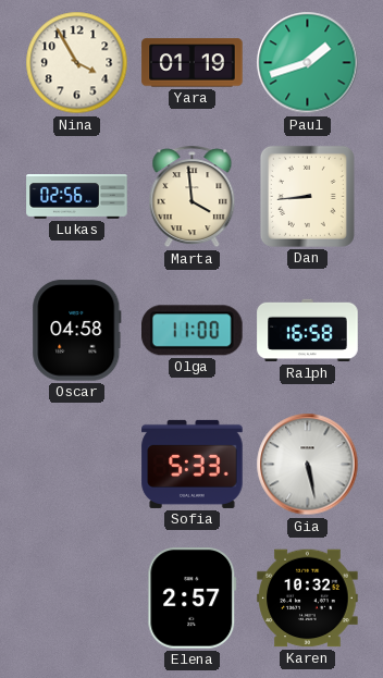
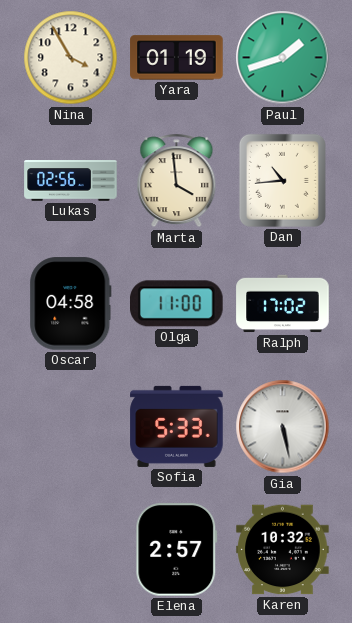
Dan: 8:44 -> 10:44 (282, 180)
Ralph: 16:58 -> 17:02 (283, 304)
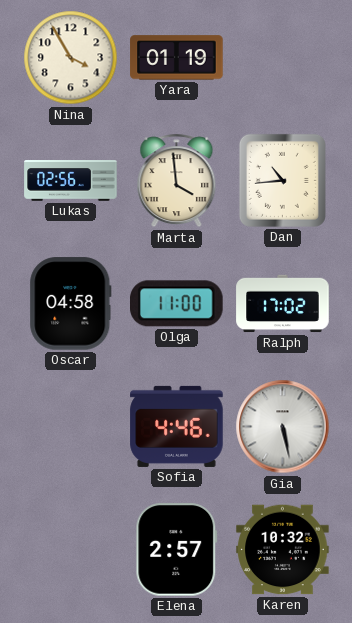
Paul: 1:42 -> none (283, 58)
Sofia: 5:33 -> 4:46 (177, 426)
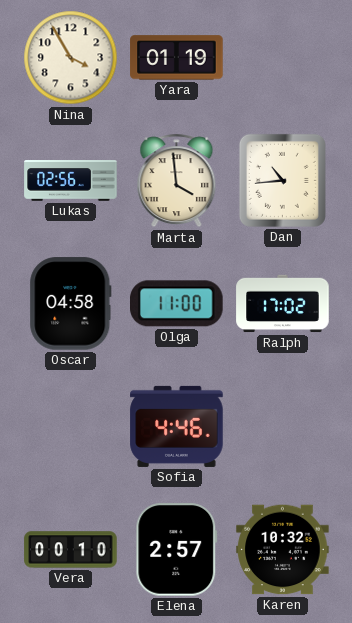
Gia: 5:28 -> none (283, 427)
Vera: none -> 00:10 (71, 550)
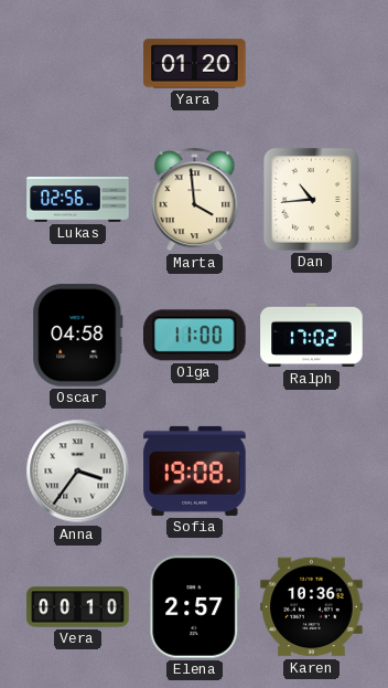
Nina: 3:55 -> none (71, 58)
Yara: 01:19 -> 01:20 (195, 64)
Anna: none -> 3:36 (78, 472)
Sofia: 4:46 -> 19:08 (195, 470)
Karen: 10:32 -> 10:36 (312, 607)
